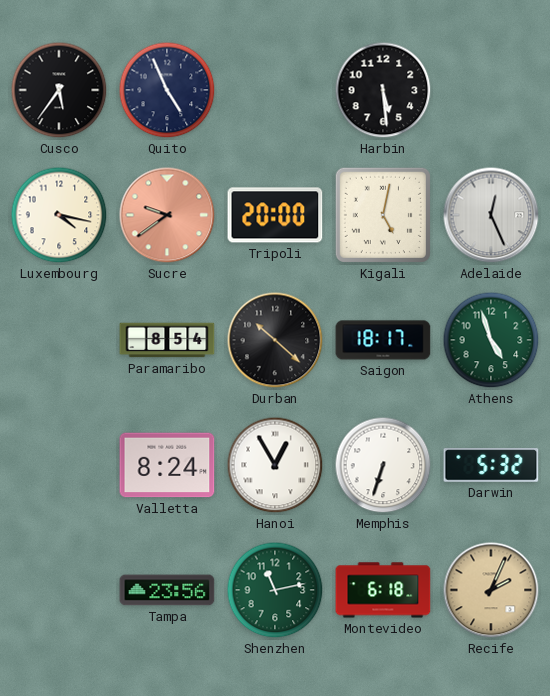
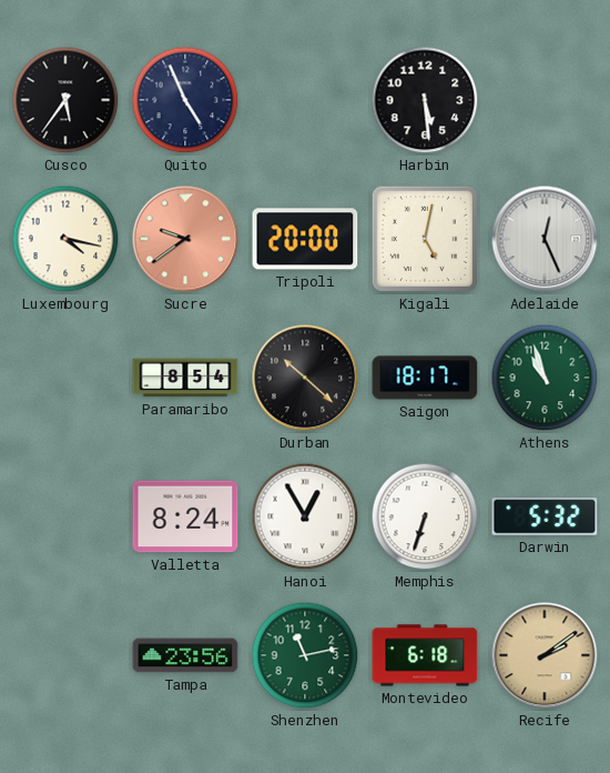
Athens: 4:57 -> 10:57 (545, 378)
Recife: 2:04 -> 2:09 (545, 655)
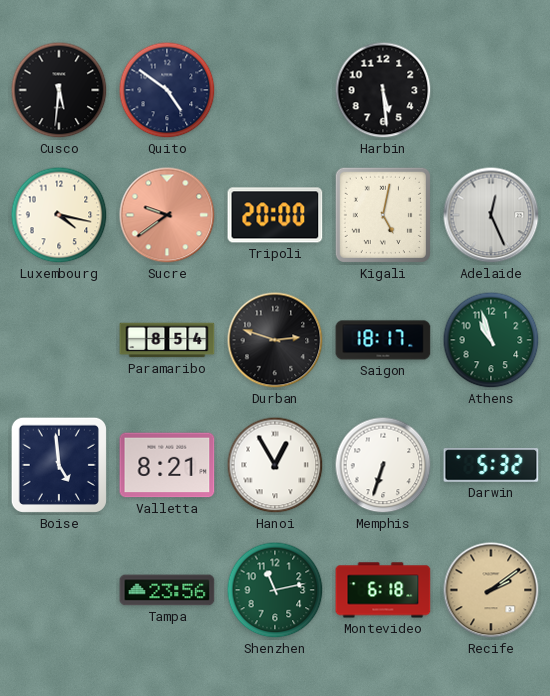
Cusco: 5:36 -> 5:31 (59, 90)
Quito: 4:56 -> 4:51 (167, 90)
Durban: 10:22 -> 2:48 (275, 340)
Boise: none -> 4:59 (59, 465)
Valletta: 8:24 -> 8:21 (167, 465)
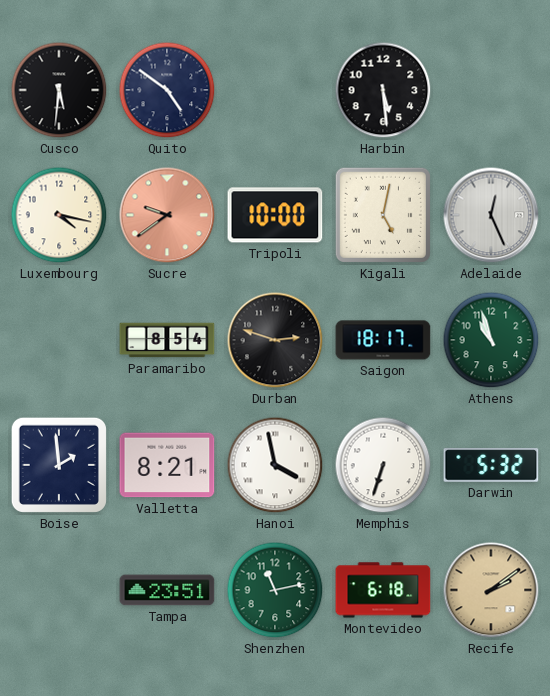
Tripoli: 20:00 -> 10:00 (275, 215)
Boise: 4:59 -> 1:59 (59, 465)
Hanoi: 12:55 -> 3:58 (275, 465)
Tampa: 23:56 -> 23:51 (167, 590)
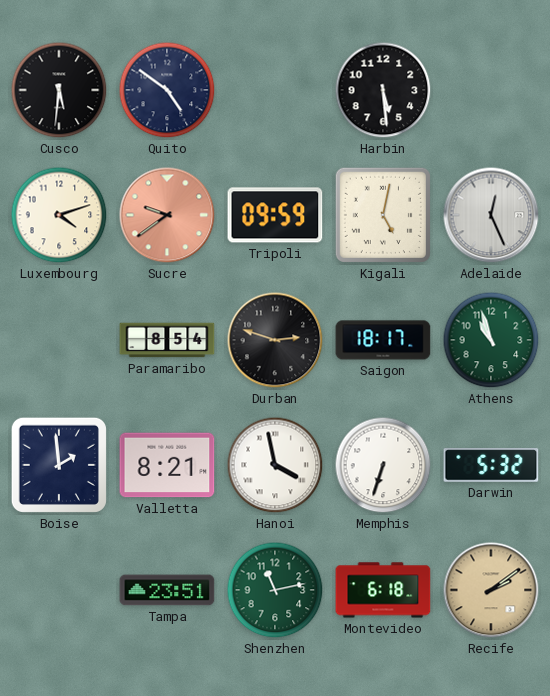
Luxembourg: 4:17 -> 4:12 (59, 215)
Tripoli: 10:00 -> 09:59 (275, 215)
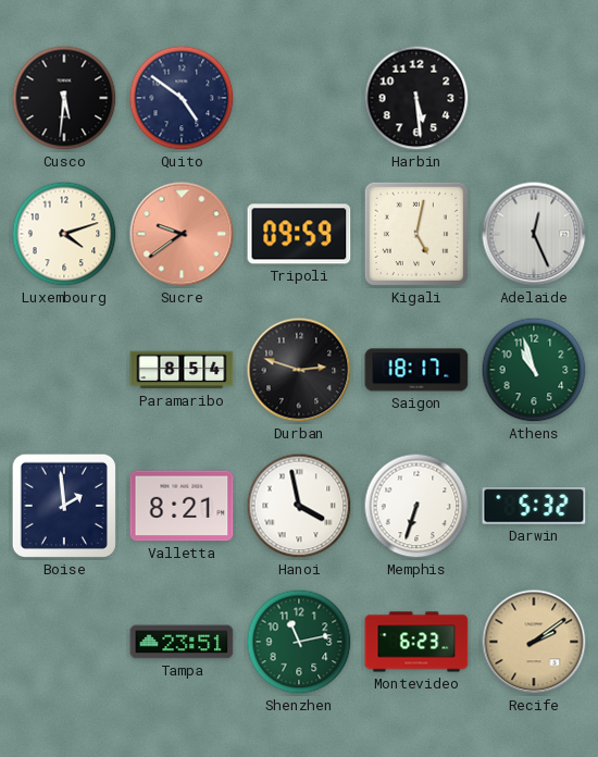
Montevideo: 6:18 -> 6:23 (416, 642)
